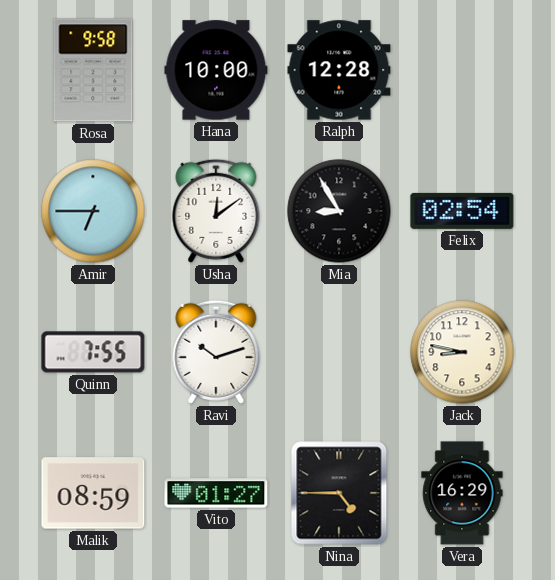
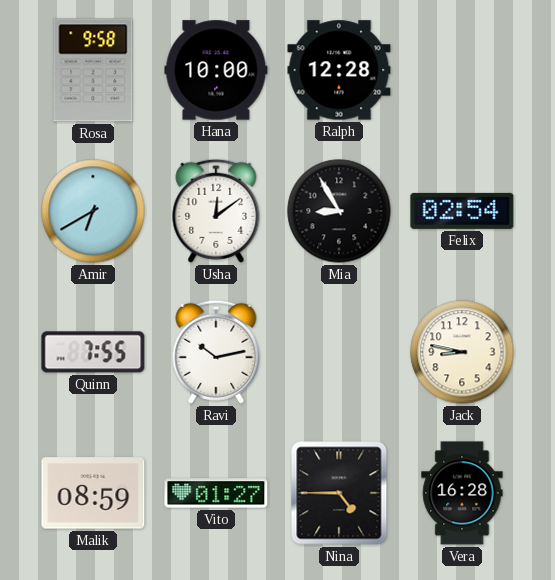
Amir: 6:45 -> 6:40 (93, 211)
Ravi: 10:12 -> 10:13 (216, 352)
Vera: 16:29 -> 16:28 (462, 493)
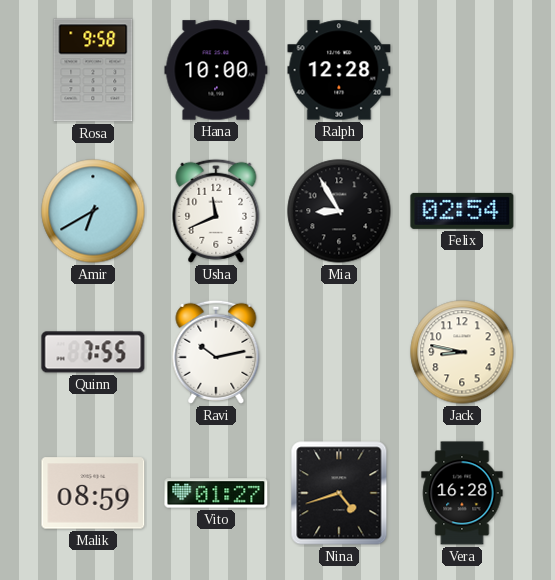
Usha: 12:09 -> 11:41 (216, 211)
Nina: 4:45 -> 4:42 (339, 493)
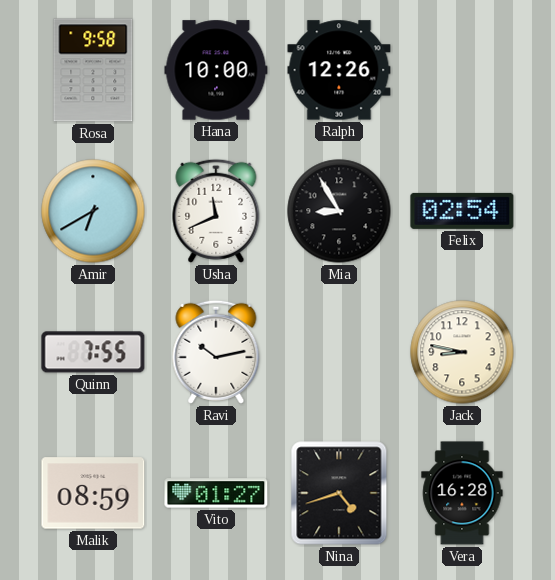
Ralph: 12:28 -> 12:26 (339, 70)
